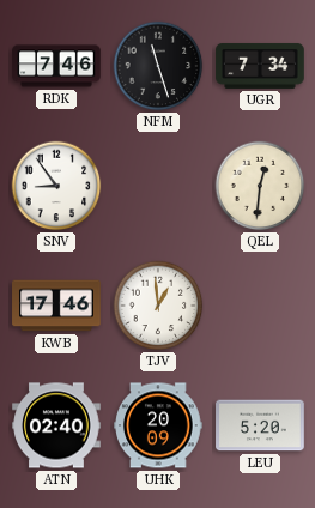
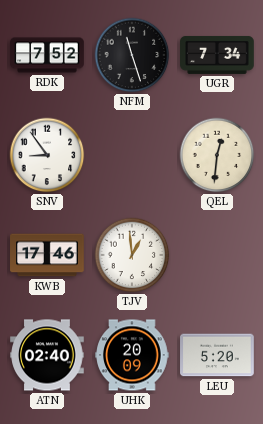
RDK: 7:46 -> 7:52 (47, 55)
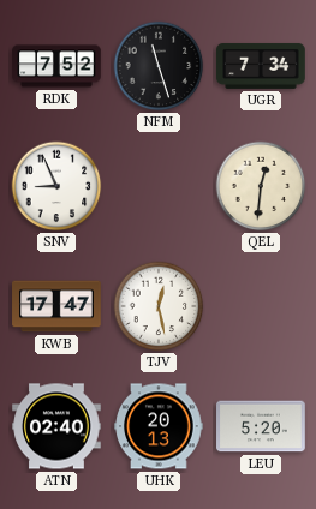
SNV: 8:54 -> 8:56 (56, 186)
KWB: 17:46 -> 17:47 (56, 306)
TJV: 12:59 -> 12:28 (159, 306)
UHK: 20:09 -> 20:13 (159, 426)
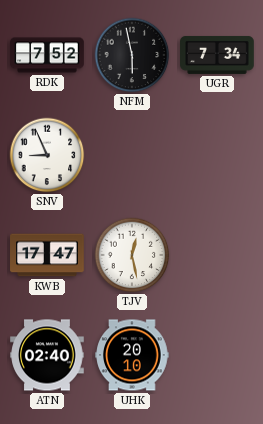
NFM: 11:27 -> 5:58 (132, 55)
QEL: 12:31 -> none (261, 186)
UHK: 20:13 -> 20:10 (132, 355)
LEU: 5:20 -> none (261, 426)
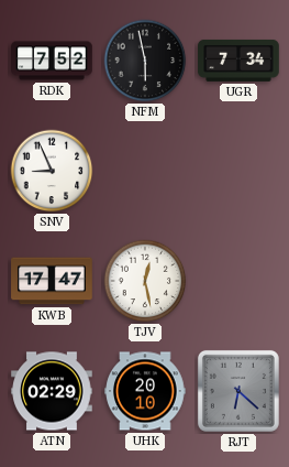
ATN: 02:40 -> 02:29 (52, 391)
RJT: none -> 6:22 (238, 391)
